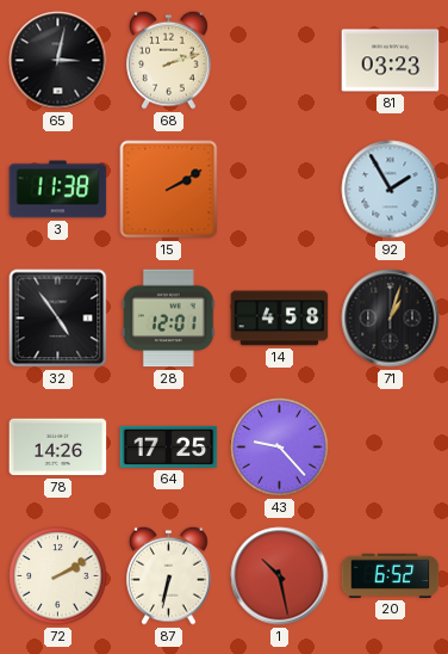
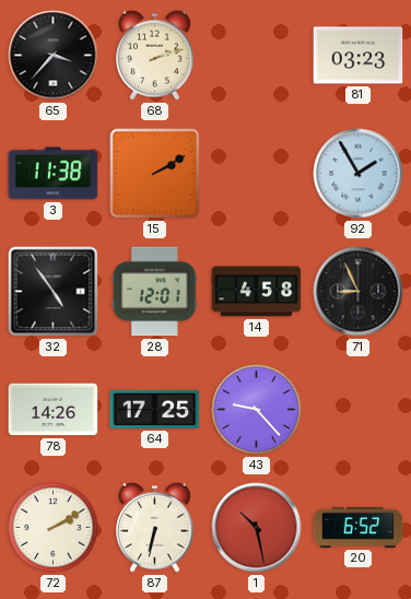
65: 3:02 -> 3:37 (54, 56)
71: 1:03 -> 8:56 (359, 292)
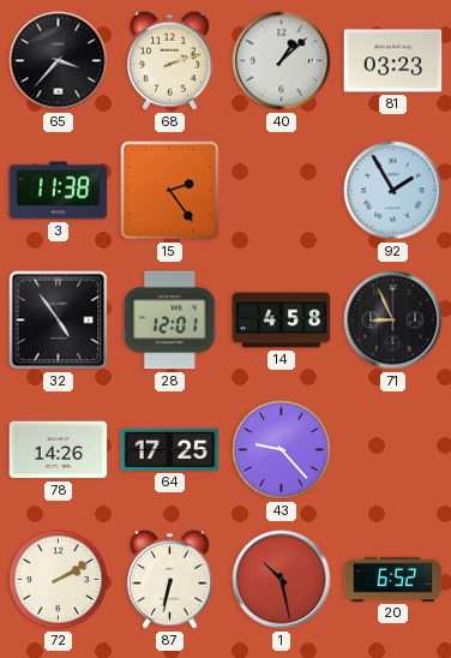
40: none -> 1:08 (282, 61)
15: 2:10 -> 2:24 (170, 191)
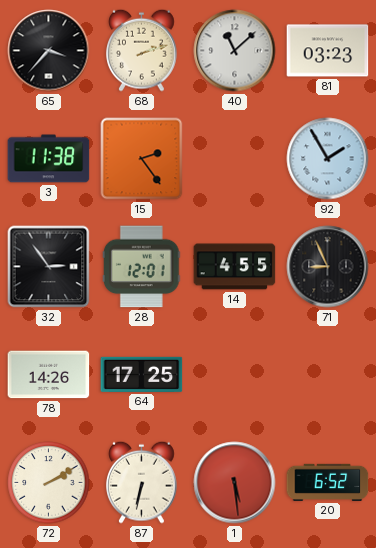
40: 1:08 -> 11:08 (235, 51)
32: 4:54 -> 2:54 (49, 267)
14: 4:58 -> 4:55 (235, 267)
43: 9:23 -> none (282, 450)
1: 10:28 -> 5:29 (235, 483)
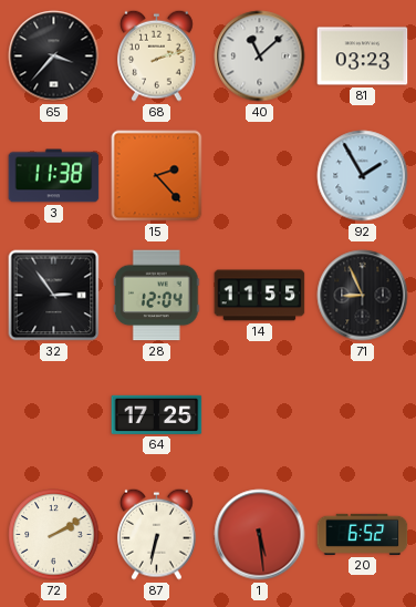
15: 2:24 -> 2:23 (157, 176)
28: 12:01 -> 12:04 (156, 296)
14: 4:55 -> 11:55 (260, 296)
78: 14:26 -> none (49, 375)
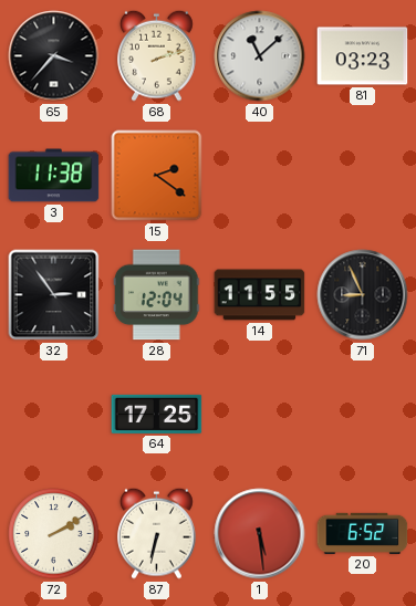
15: 2:23 -> 2:21 (157, 176)
92: 1:55 -> none (363, 176)
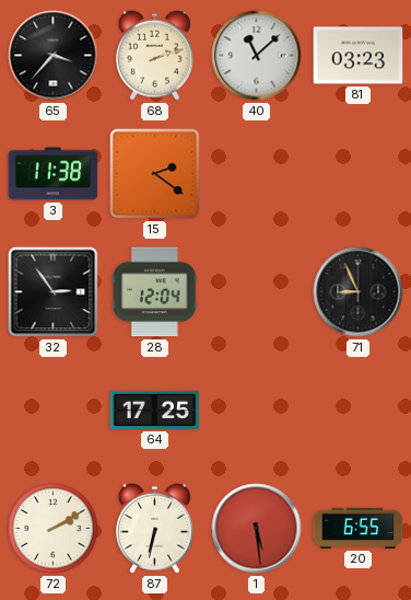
14: 11:55 -> none (260, 295)
20: 6:52 -> 6:55 (359, 528)
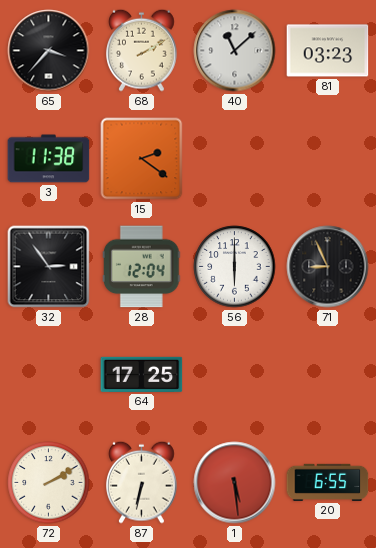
68: 2:12 -> 2:10 (142, 50)
56: none -> 6:00 (235, 267)
